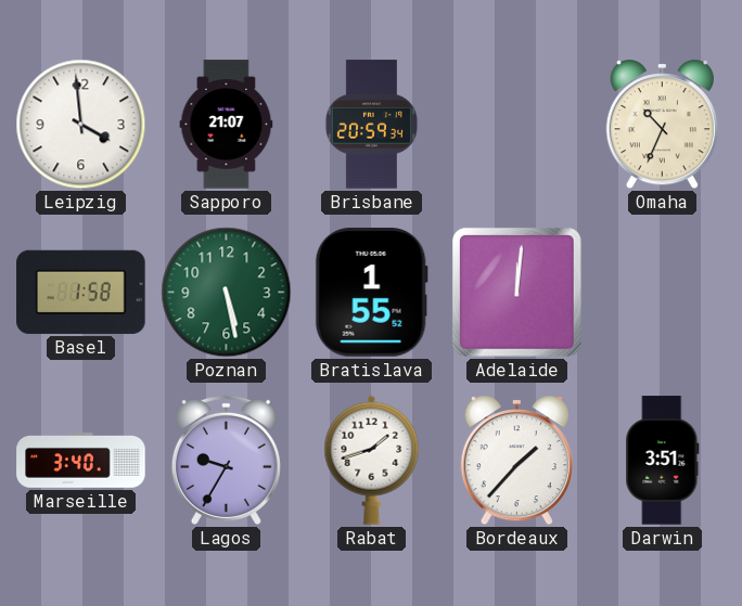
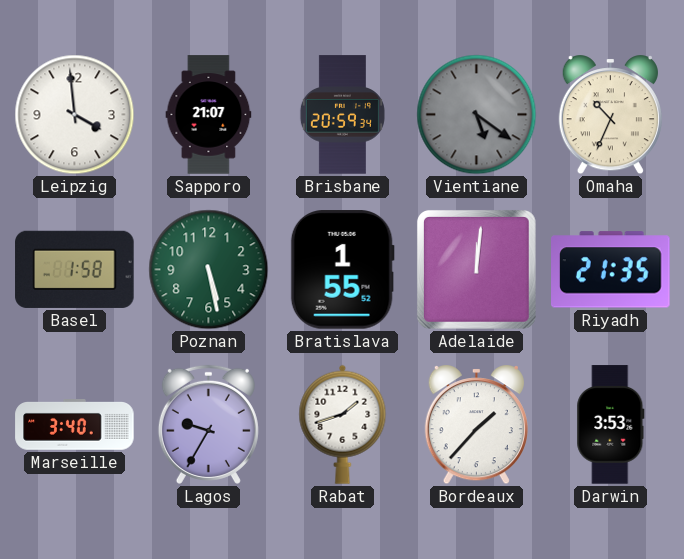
Vientiane: none -> 5:21 (477, 115)
Riyadh: none -> 21:35 (611, 270)
Darwin: 3:51 -> 3:53 (611, 425)
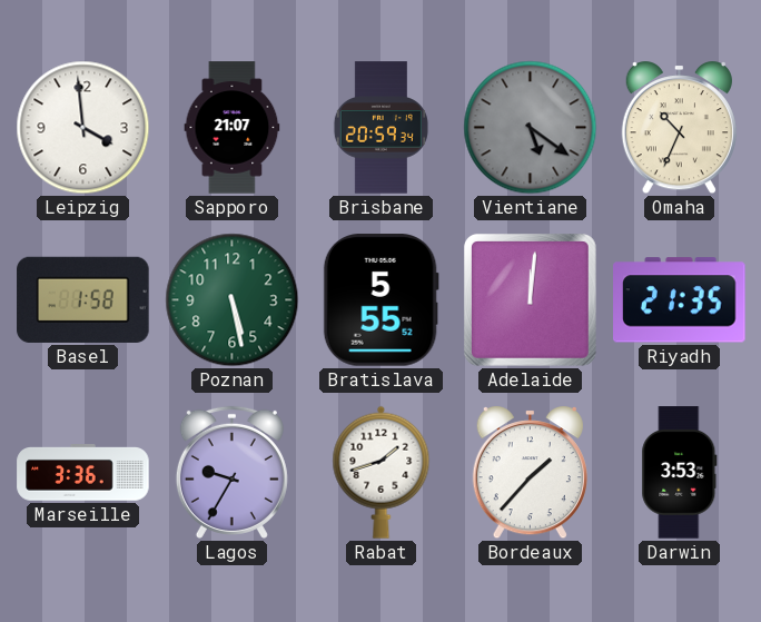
Bratislava: 1:55 -> 5:55 (381, 300)
Marseille: 3:40 -> 3:36 (83, 473)
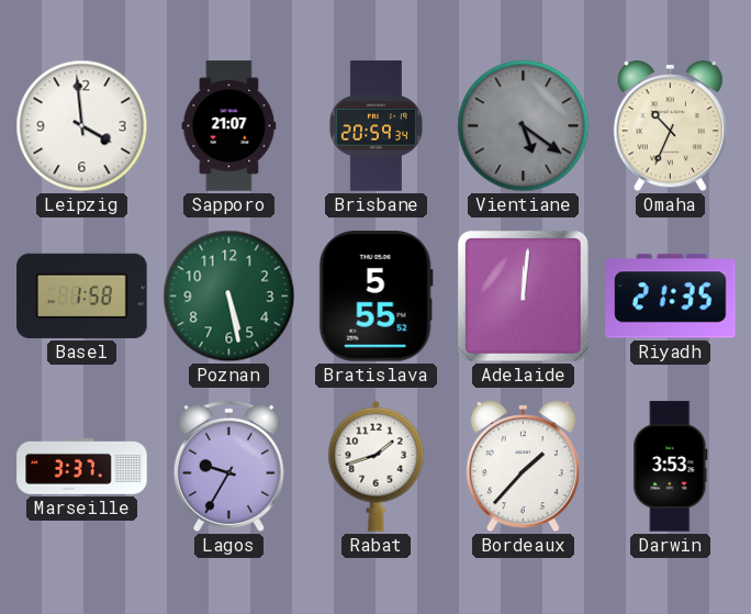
Marseille: 3:36 -> 3:37 (82, 467)
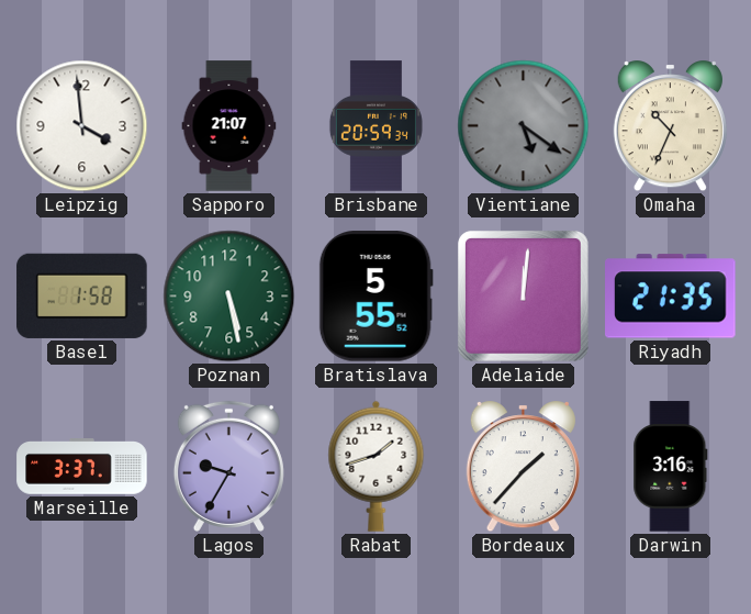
Darwin: 3:53 -> 3:16 (671, 467)
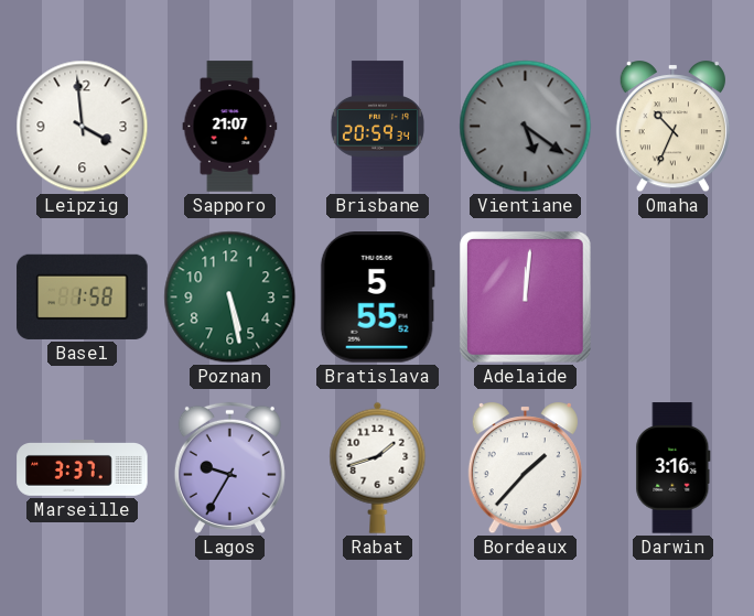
Riyadh: 21:35 -> none (671, 297)
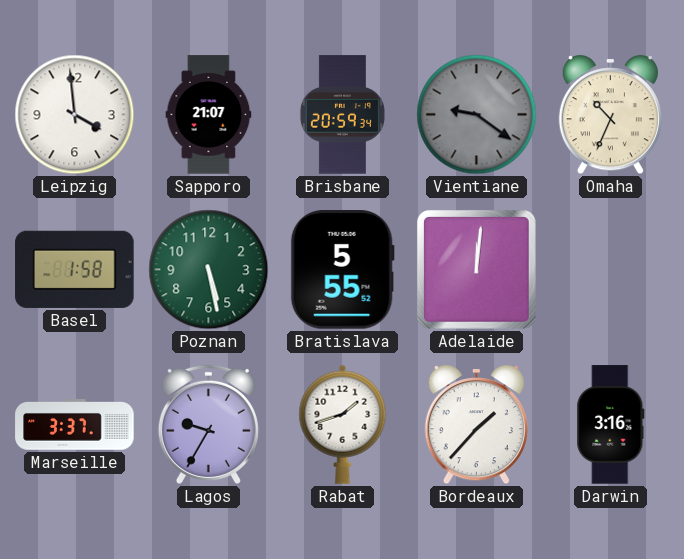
Vientiane: 5:21 -> 9:21 (477, 115)
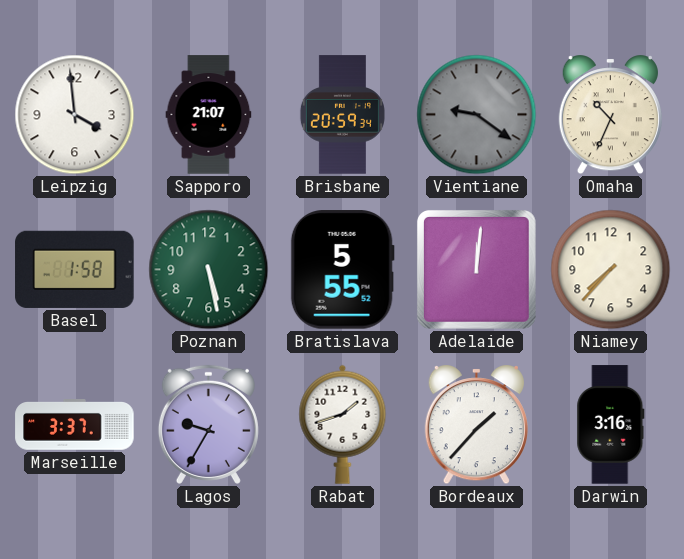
Niamey: none -> 7:37 (611, 270)
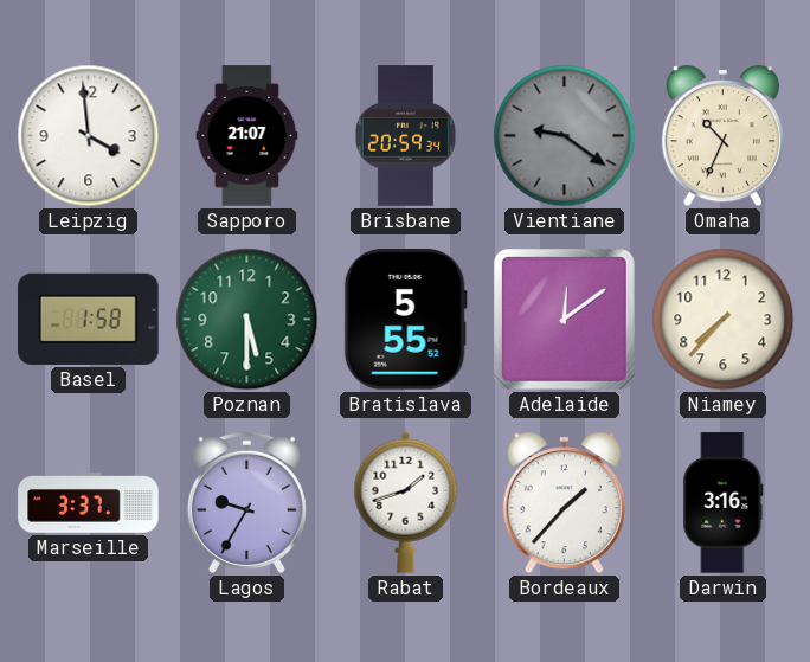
Poznan: 5:28 -> 5:30 (247, 320)
Adelaide: 12:01 -> 12:09 (564, 319)
